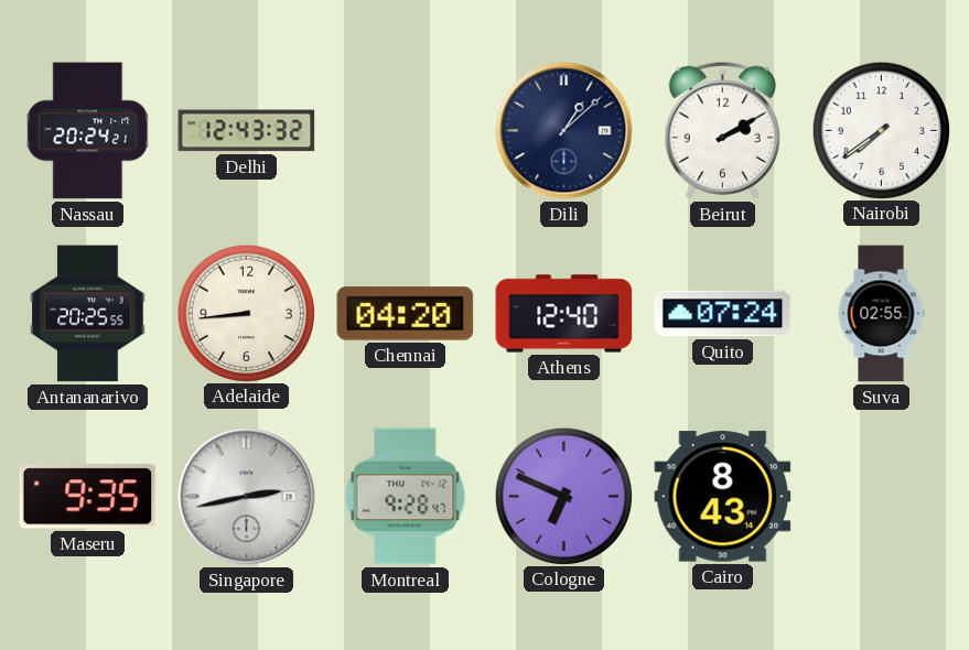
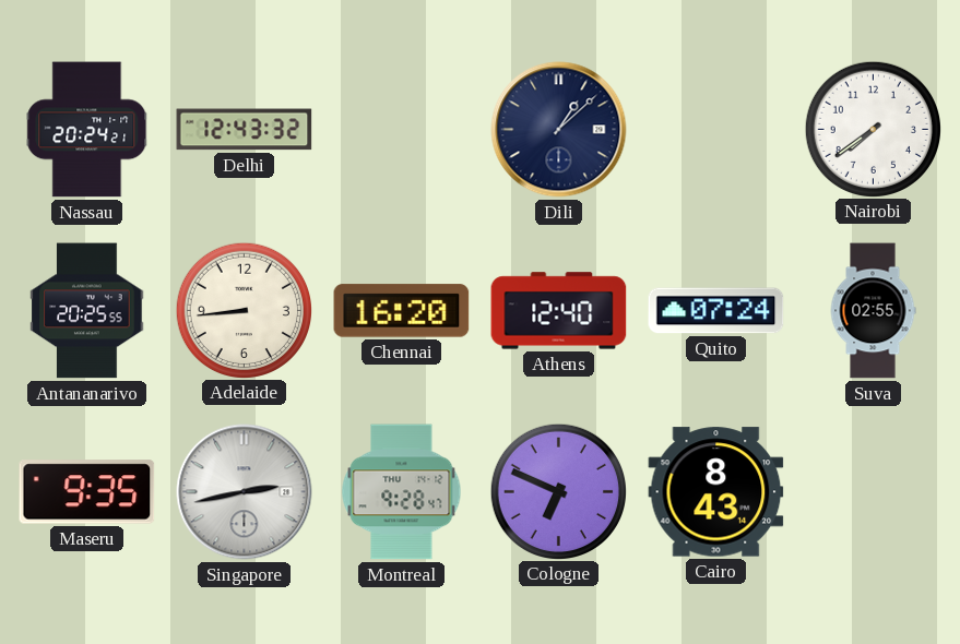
Beirut: 2:10 -> none (722, 130)
Chennai: 04:20 -> 16:20 (402, 311)
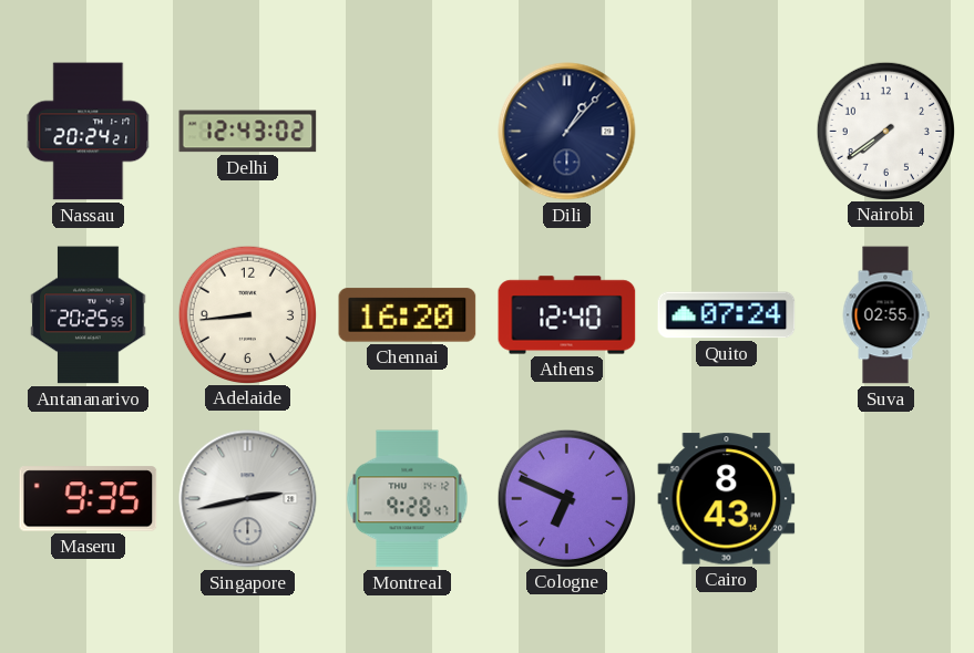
Delhi: 12:43:32 -> 12:43:02 (248, 132)
Dili: 1:08 -> 1:07 (567, 132)
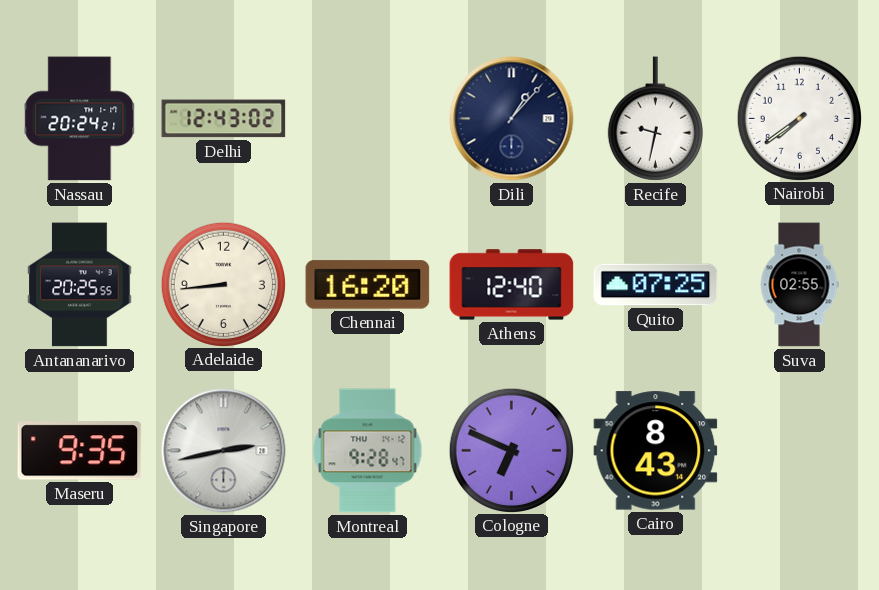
Recife: none -> 9:32 (655, 119)
Quito: 07:24 -> 07:25 (656, 285)
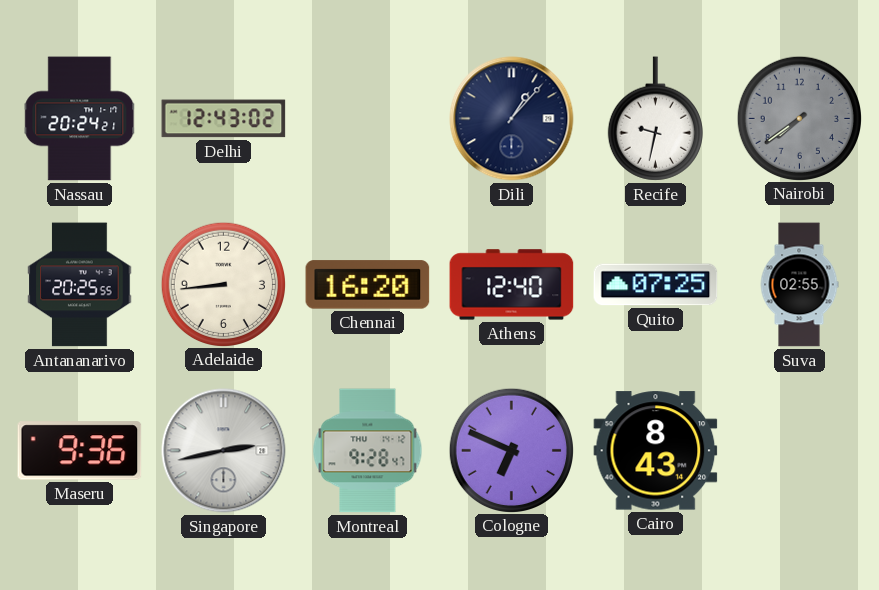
Nairobi dial: white -> grey (799, 118)
Maseru: 9:35 -> 9:36 (80, 451)
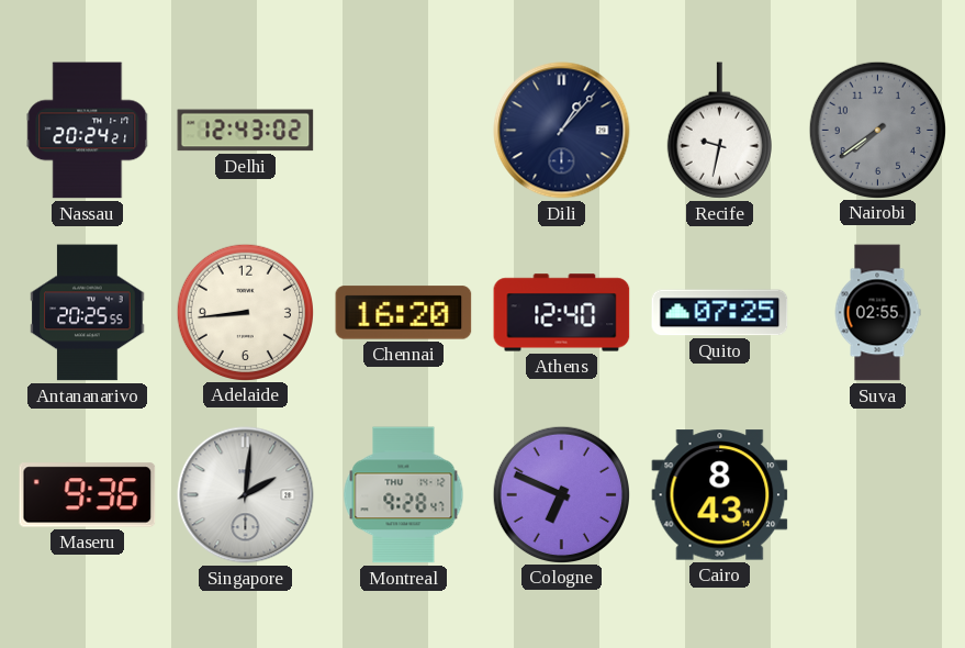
Singapore: 2:43 -> 2:01 (246, 495)
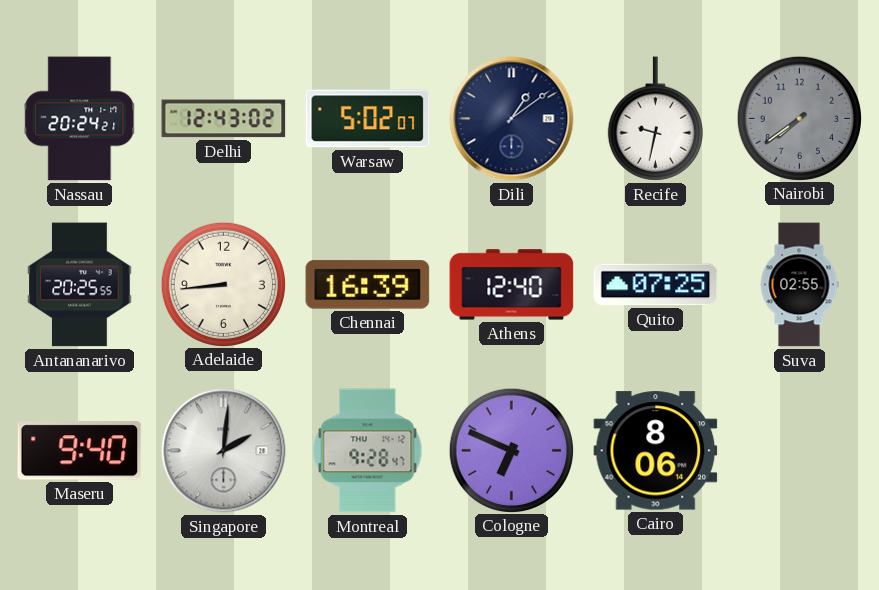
Warsaw: none -> 5:02 (368, 119)
Dili: 1:07 -> 1:09 (512, 119)
Chennai: 16:20 -> 16:39 (368, 285)
Maseru: 9:36 -> 9:40 (80, 451)
Cairo: 8:43 -> 8:06 (656, 451)
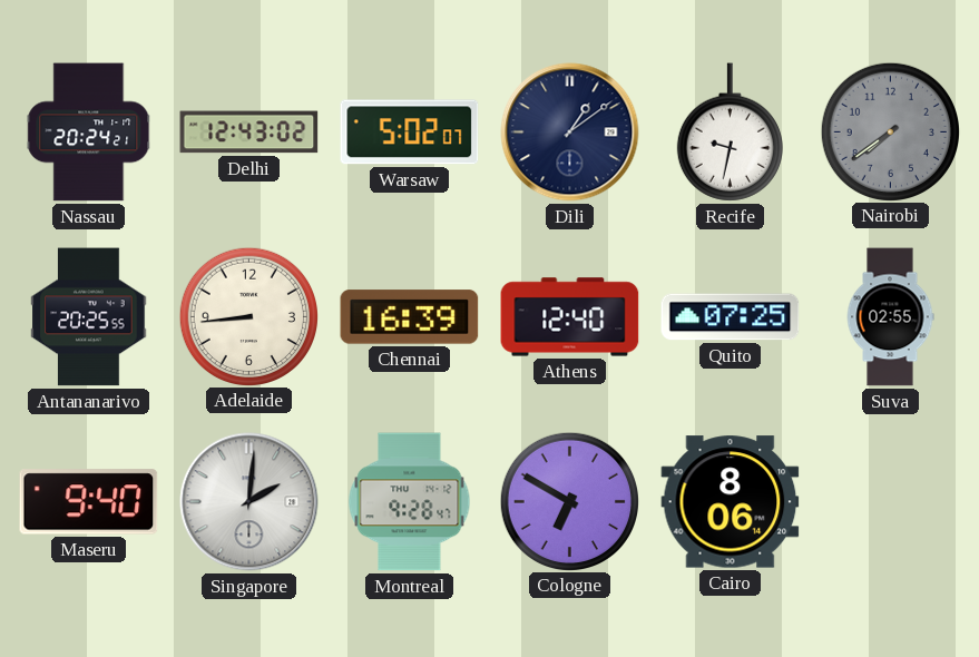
Cologne: 6:49 -> 6:50 (569, 501)
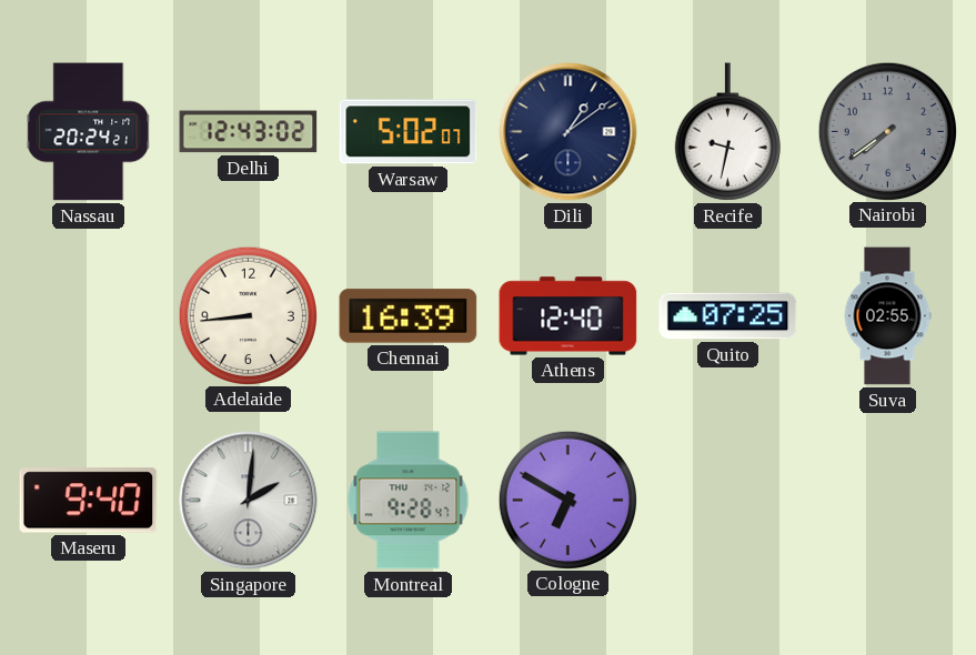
Antananarivo: 20:25 -> none (89, 317)
Cairo: 8:06 -> none (731, 502)
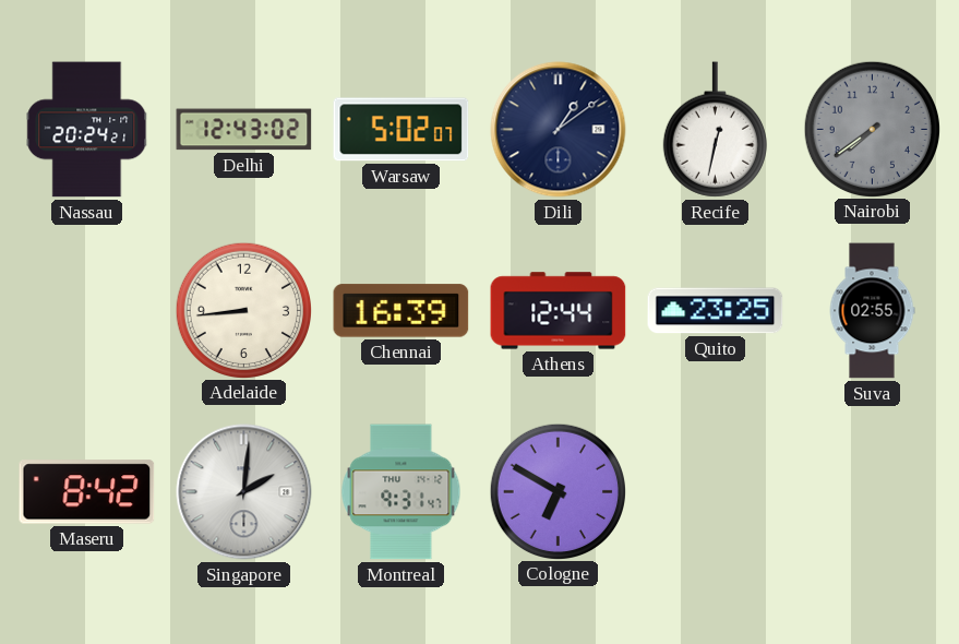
Recife: 9:32 -> 12:32 (715, 130)
Athens: 12:40 -> 12:44 (559, 311)
Quito: 07:25 -> 23:25 (716, 311)
Maseru: 9:40 -> 8:42 (87, 492)
Montreal: 9:28 -> 9:31 (401, 492)
